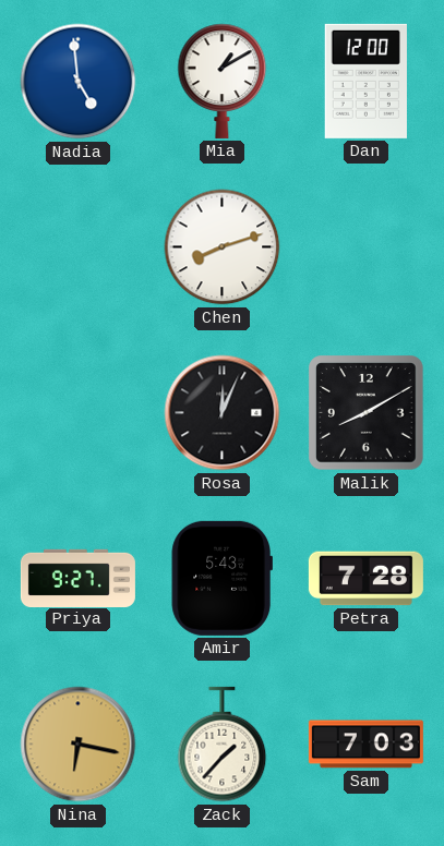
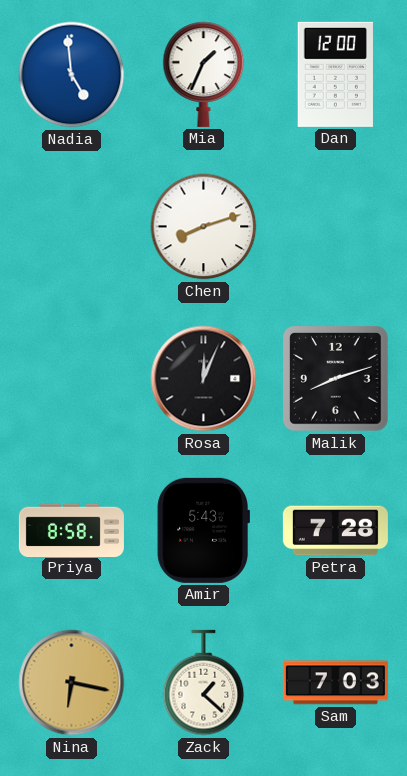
Mia: 1:10 -> 1:34 (204, 74)
Malik: 8:10 -> 8:12 (336, 379)
Priya: 9:27 -> 8:58 (71, 530)
Zack: 1:37 -> 1:22 (204, 683)
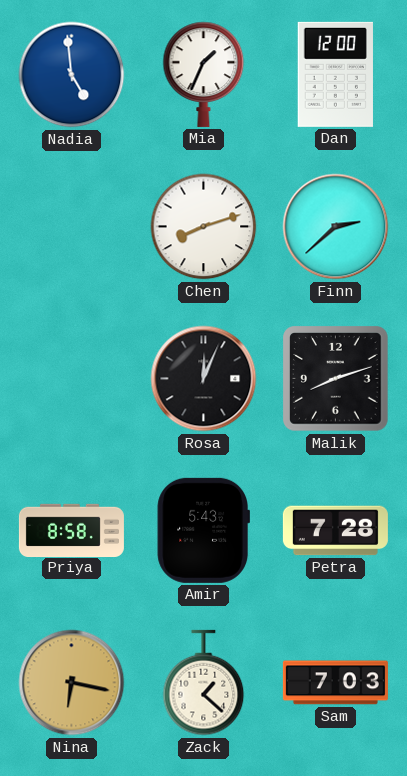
Finn: none -> 2:38 (336, 227)
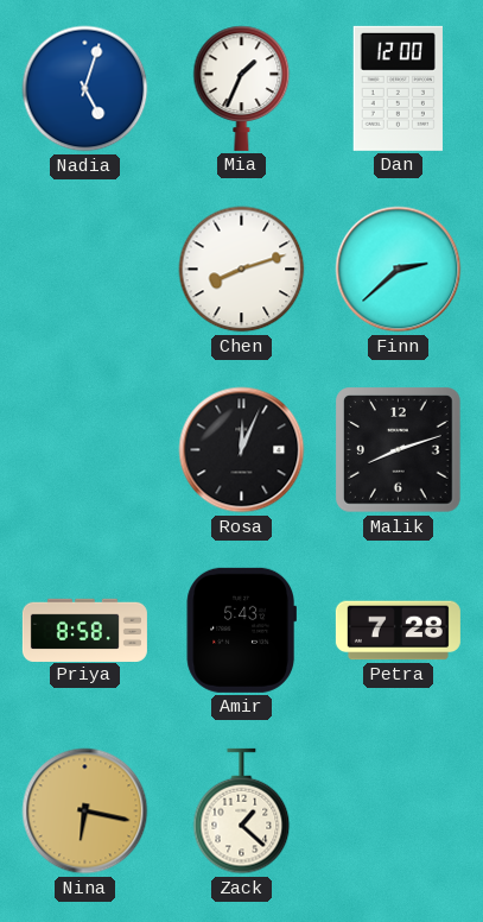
Nadia: 4:59 -> 5:03 (85, 89)
Sam: 7:03 -> none (335, 683)
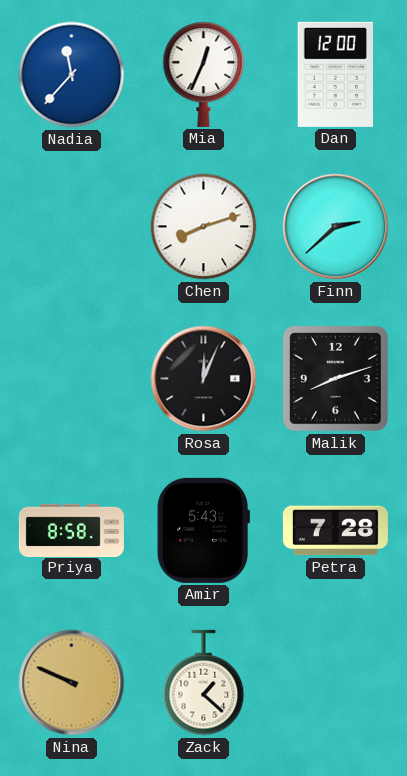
Nadia: 5:03 -> 11:37 (72, 75)
Mia: 1:34 -> 12:34 (204, 74)
Nina: 6:17 -> 9:49 (72, 683)
